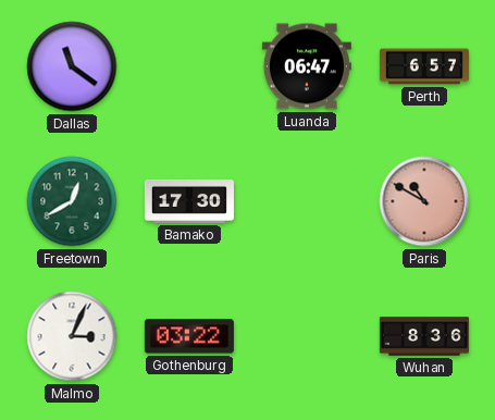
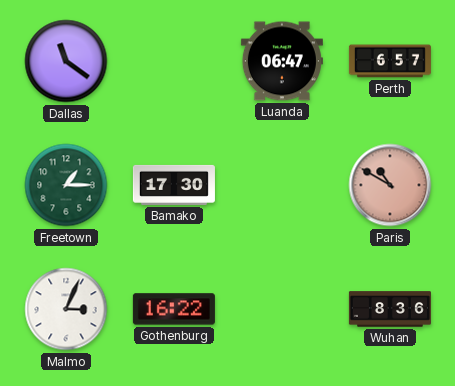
Freetown: 12:40 -> 1:15 (66, 185)
Gothenburg: 03:22 -> 16:22 (174, 309)
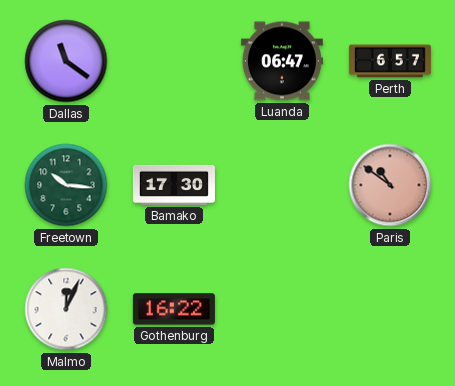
Freetown: 1:15 -> 10:16 (66, 185)
Paris: 10:50 -> 10:51 (390, 185)
Malmo: 3:04 -> 12:04 (66, 309)
Wuhan: 8:36 -> none (390, 309)
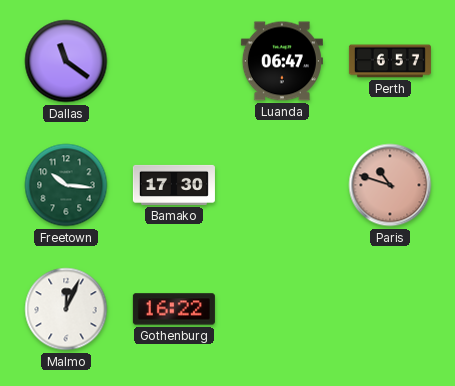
Paris: 10:51 -> 10:48 (390, 185)
